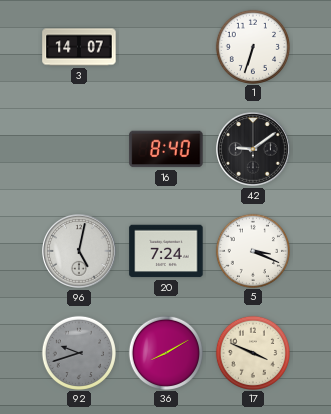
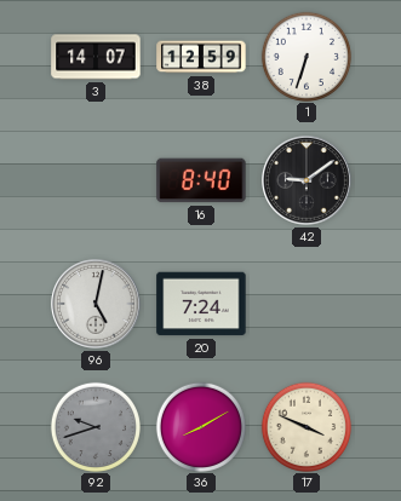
38: none -> 12:59 (201, 57)
5: 3:19 -> none (252, 250)
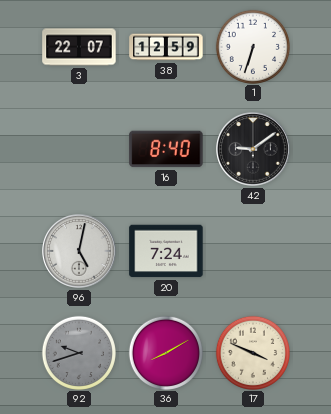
3: 14:07 -> 22:07 (79, 47)
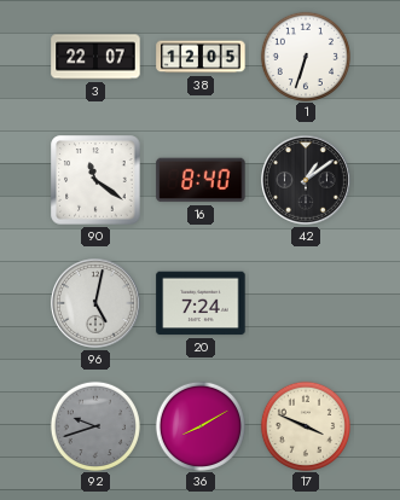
38: 12:59 -> 12:05 (201, 57)
90: none -> 11:21 (95, 180)
42: 9:09 -> 1:09 (306, 180)
